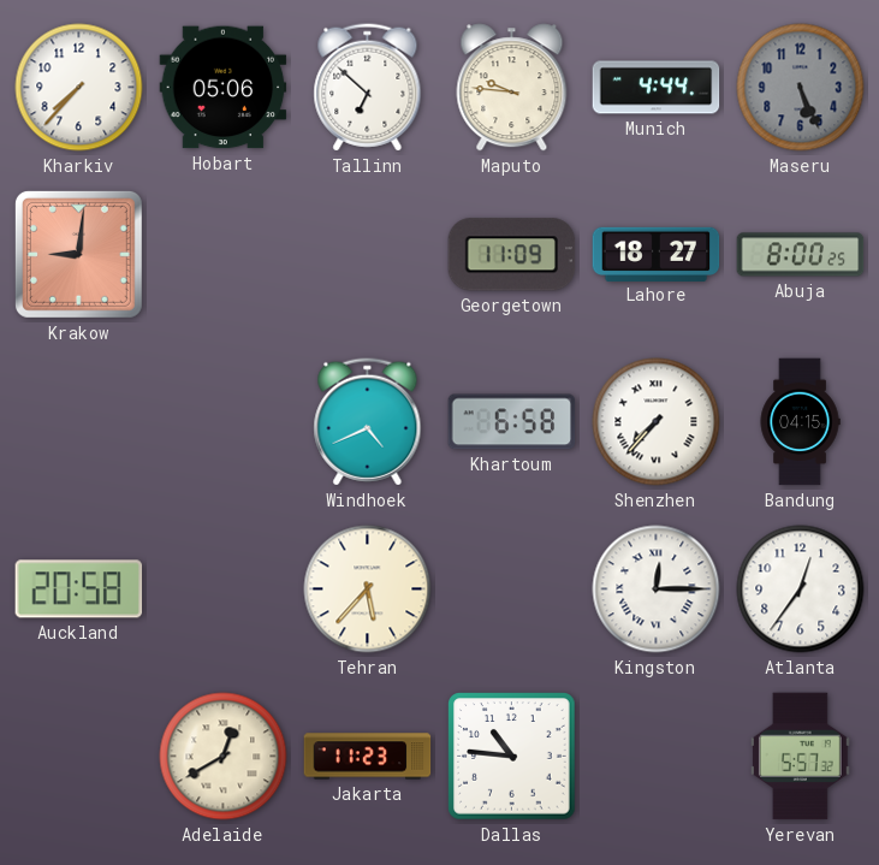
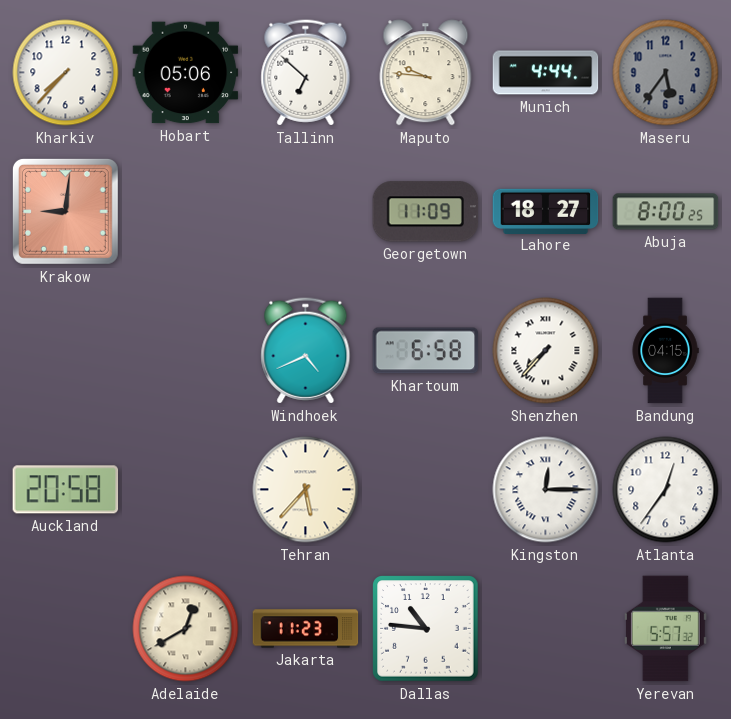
Maseru: 5:26 -> 5:36 (666, 73)
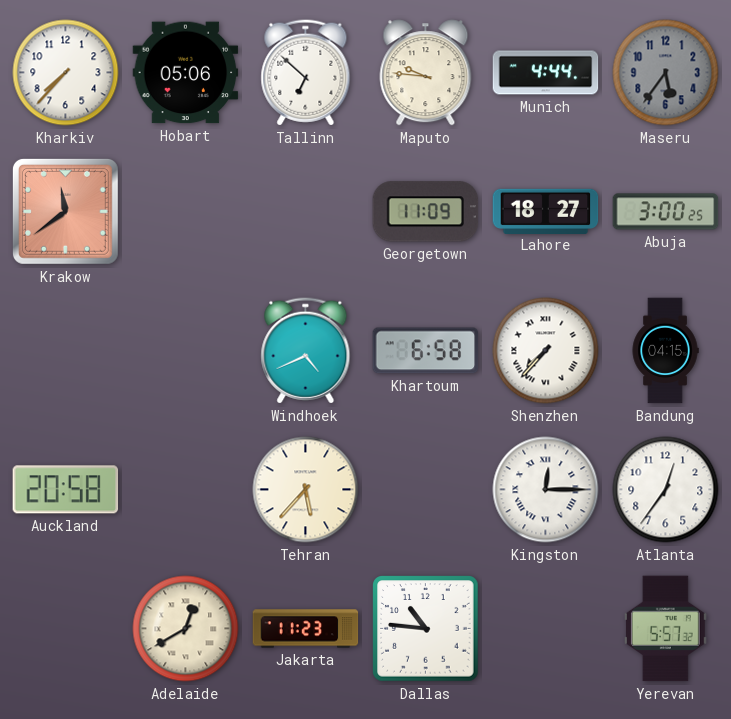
Krakow: 9:01 -> 11:39 (65, 211)
Abuja: 8:00 -> 3:00 (666, 212)
